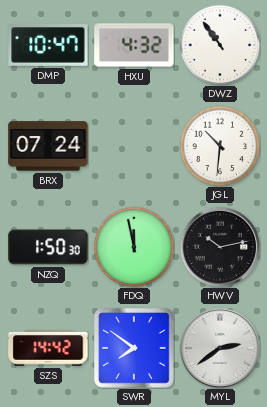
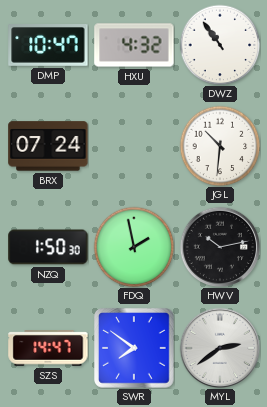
FDQ: 11:58 -> 1:58 (134, 247)
SZS: 14:42 -> 14:47 (48, 348)
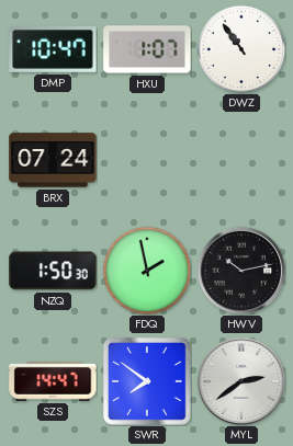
HXU: 4:32 -> 1:07 (147, 49)
JGL: 10:31 -> none (220, 146)
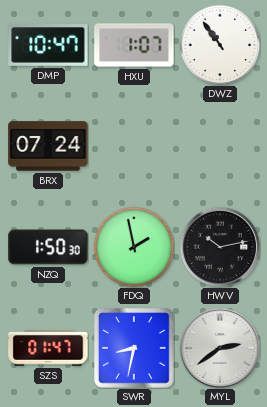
SZS: 14:47 -> 01:47 (48, 348)
SWR: 7:51 -> 8:32 (134, 348)
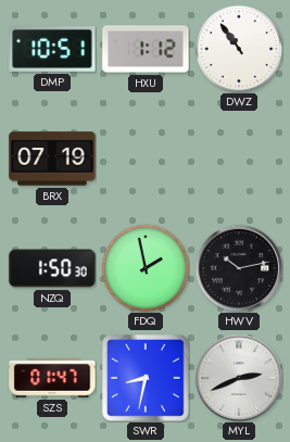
DMP: 10:47 -> 10:51 (52, 50)
HXU: 1:07 -> 1:12 (146, 49)
BRX: 07:24 -> 07:19 (52, 159)
MYL: 2:39 -> 2:41 (238, 377)
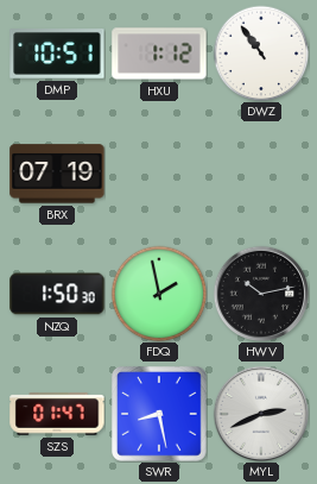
SWR: 8:32 -> 8:28 (159, 414)
